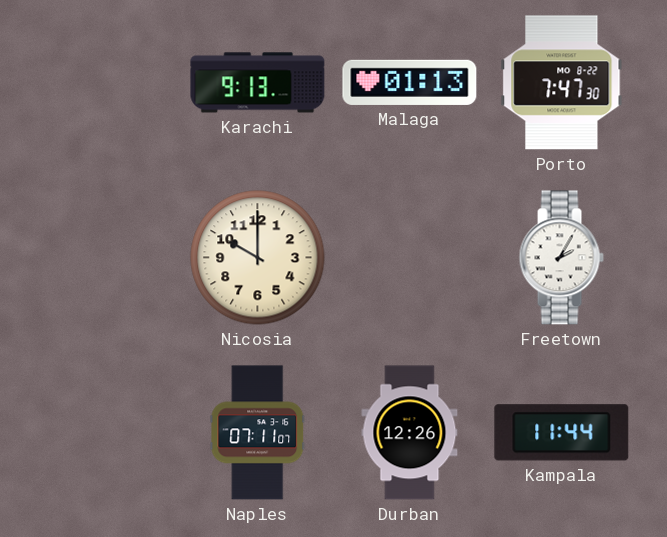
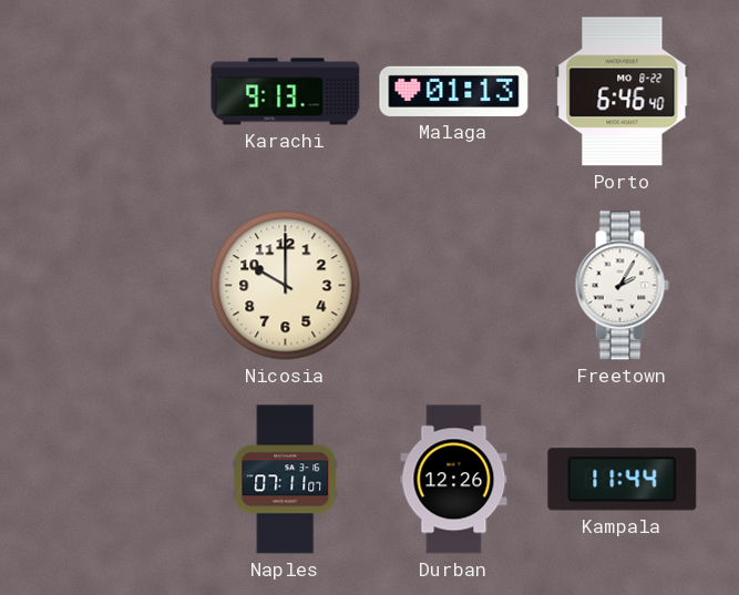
Porto: 7:47 -> 6:46 (623, 92)
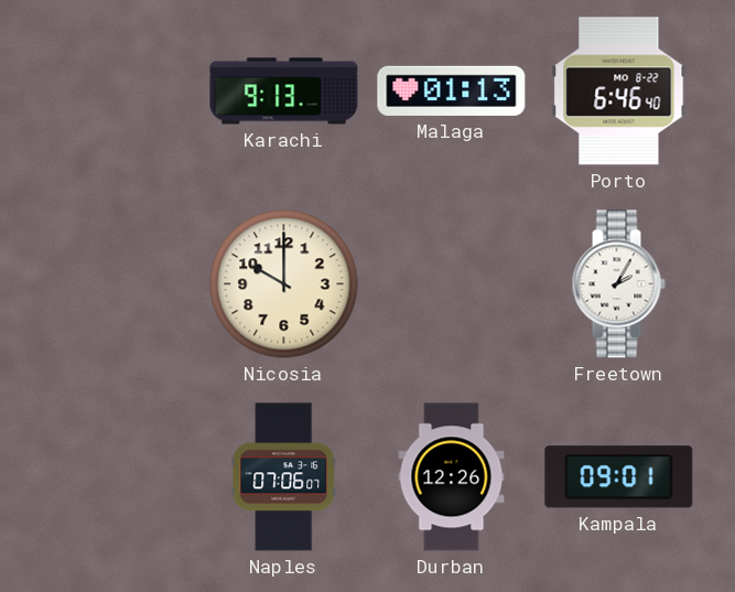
Naples: 07:11 -> 07:06 (284, 477)
Kampala: 11:44 -> 09:01 (619, 477)
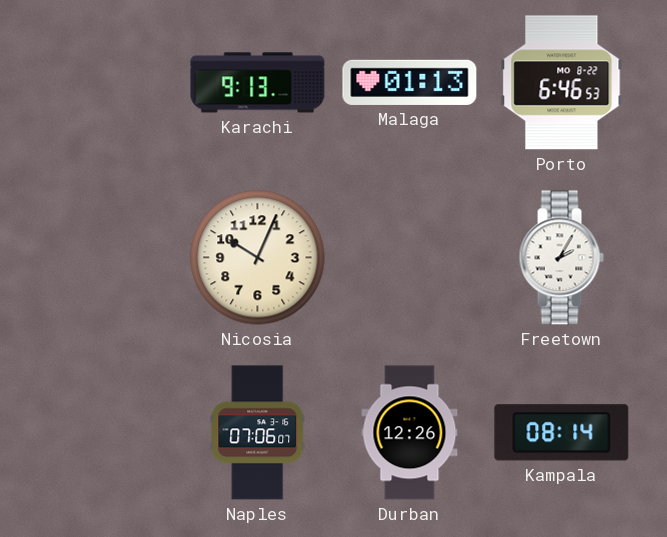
Porto: 6:46:40 -> 6:46:53 (562, 83)
Nicosia: 10:00 -> 10:04 (258, 258)
Kampala: 09:01 -> 08:14 (562, 433)
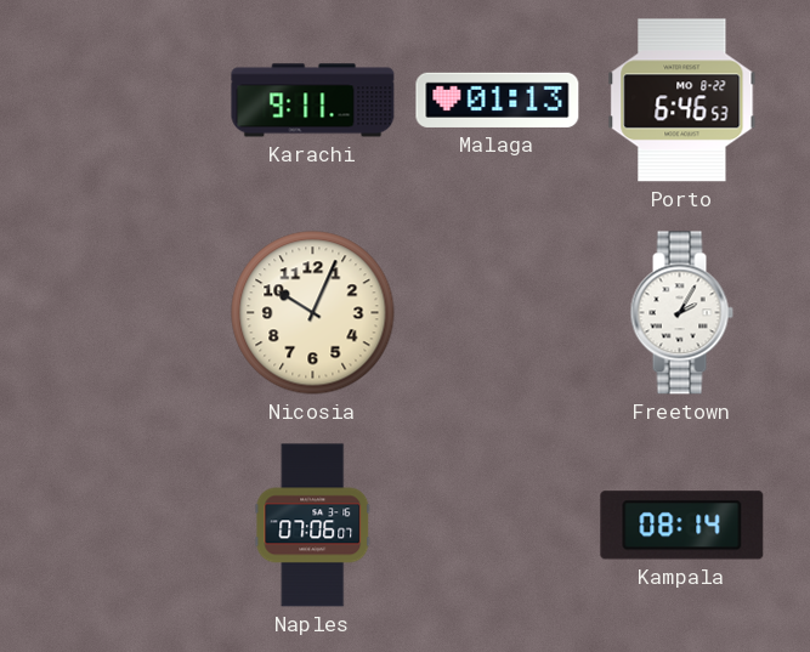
Karachi: 9:13 -> 9:11 (313, 101)
Durban: 12:26 -> none (410, 433)
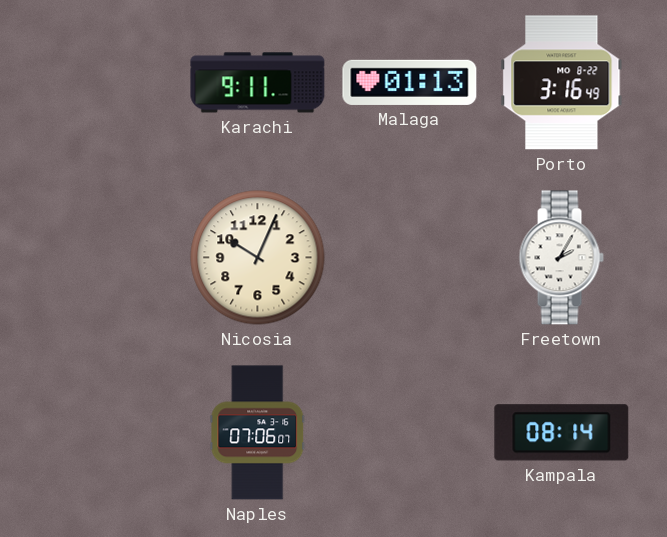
Porto: 6:46 -> 3:16 (562, 83)
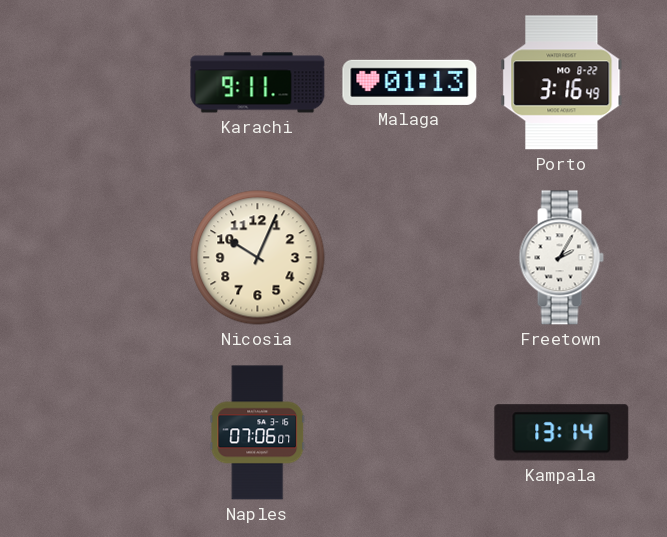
Kampala: 08:14 -> 13:14 (562, 433)
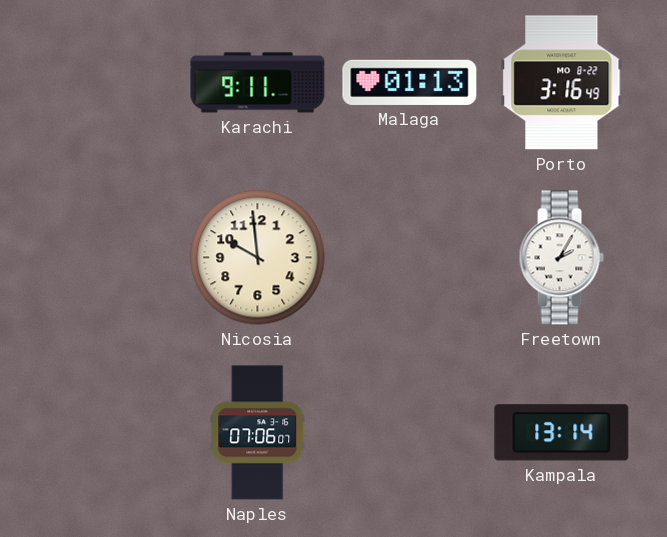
Nicosia: 10:04 -> 9:59 (258, 258)
